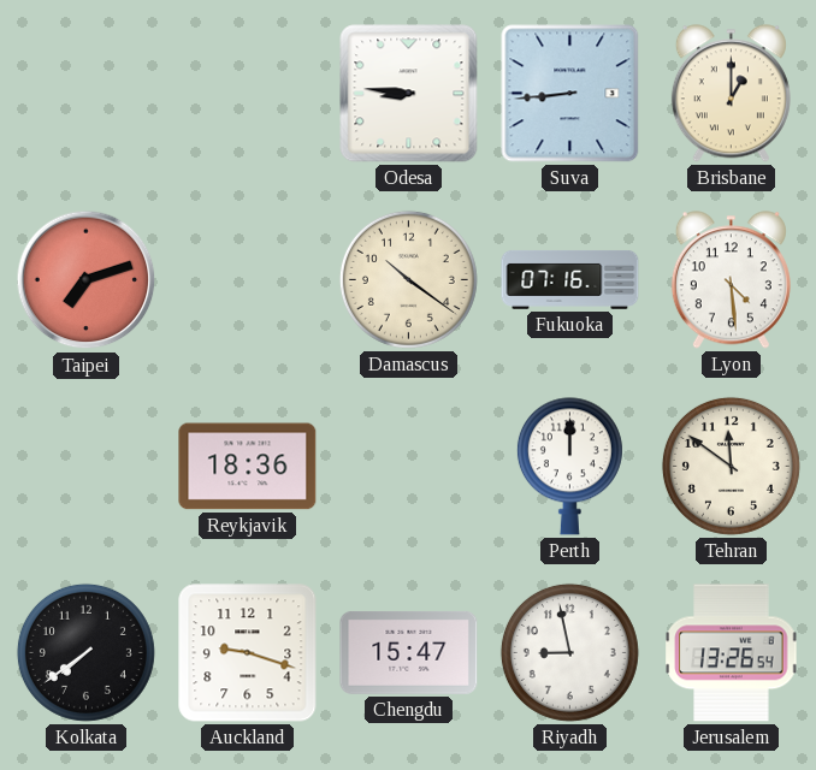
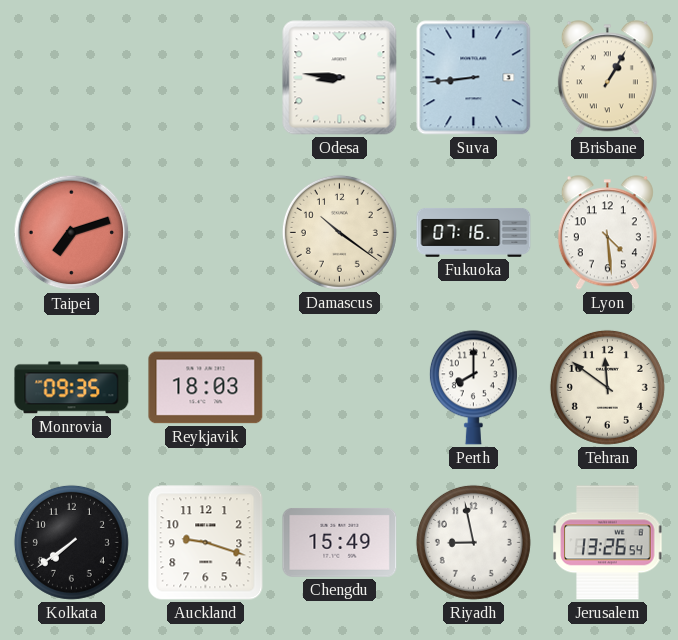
Brisbane: 1:00 -> 1:05 (607, 78)
Monrovia: none -> 09:35 (72, 388)
Reykjavik: 18:36 -> 18:03 (206, 388)
Perth: 12:00 -> 8:00 (473, 388)
Chengdu: 15:47 -> 15:49 (340, 542)
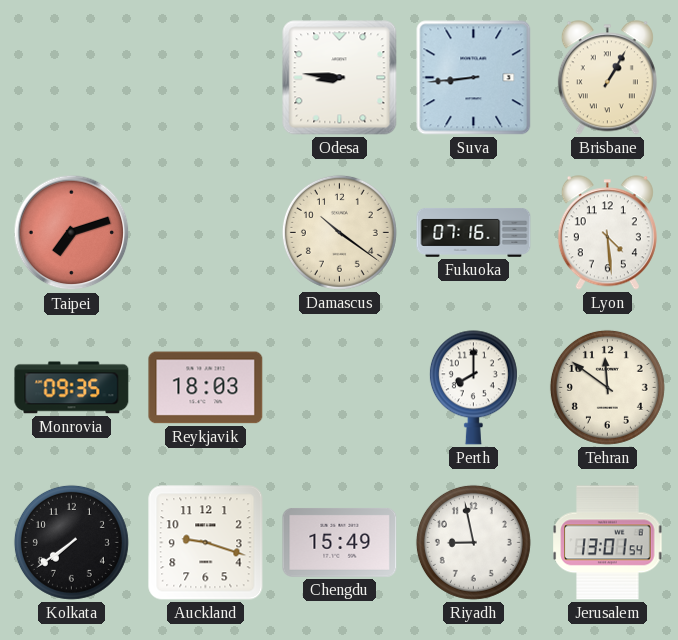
Jerusalem: 13:26 -> 13:01 (608, 543)
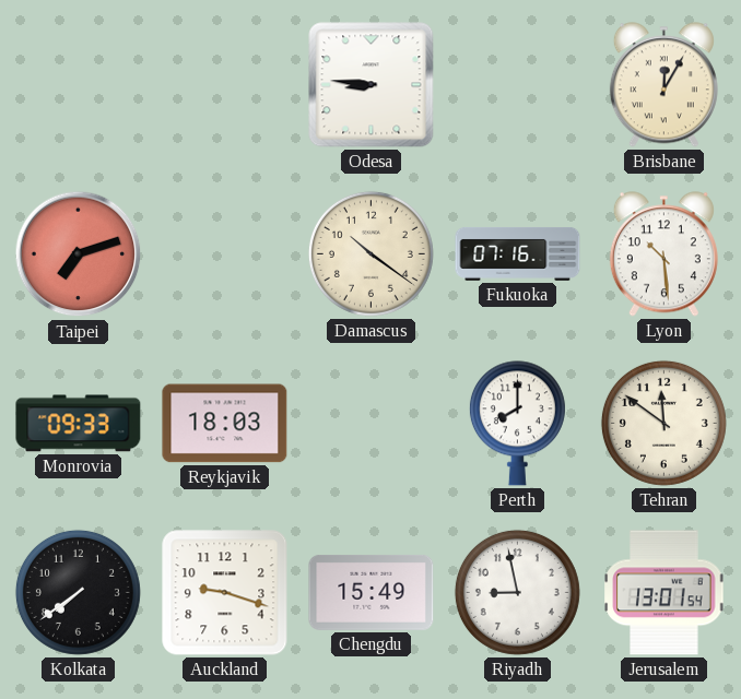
Suva: 8:44 -> none (474, 78)
Brisbane: 1:05 -> 12:05 (663, 85)
Lyon: 4:29 -> 10:29 (663, 254)
Monrovia: 09:35 -> 09:33 (79, 424)
